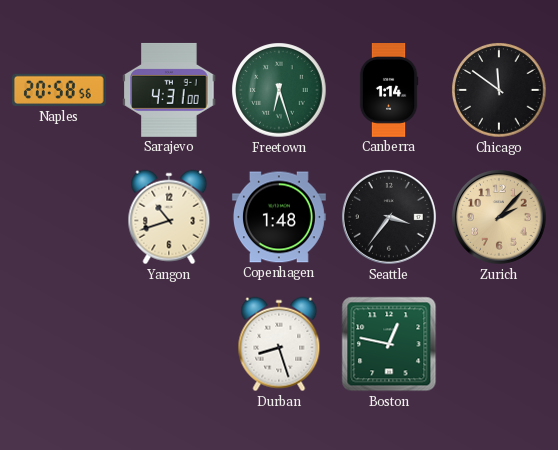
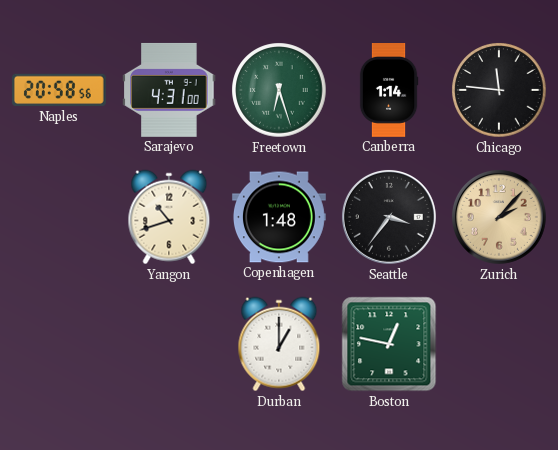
Chicago: 11:51 -> 11:46 (499, 90)
Durban: 8:27 -> 1:00 (279, 344)
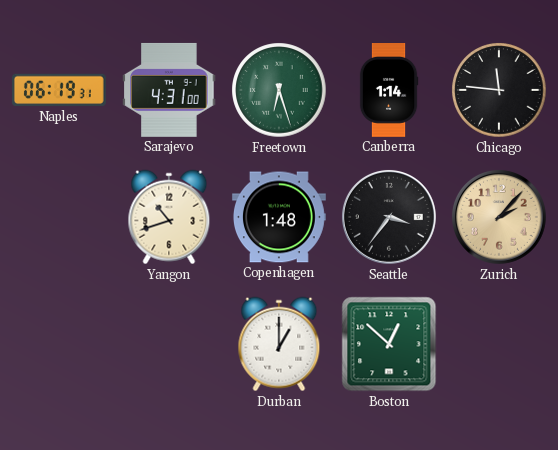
Naples: 20:58 -> 06:19 (59, 90)
Boston: 12:47 -> 12:52 (389, 344)
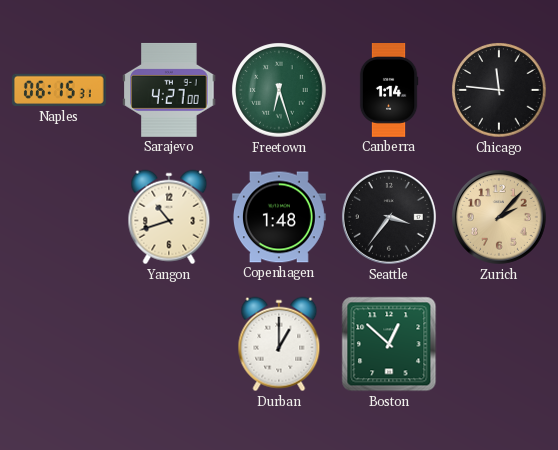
Naples: 06:19 -> 06:15 (59, 90)
Sarajevo: 4:31 -> 4:27 (169, 90)
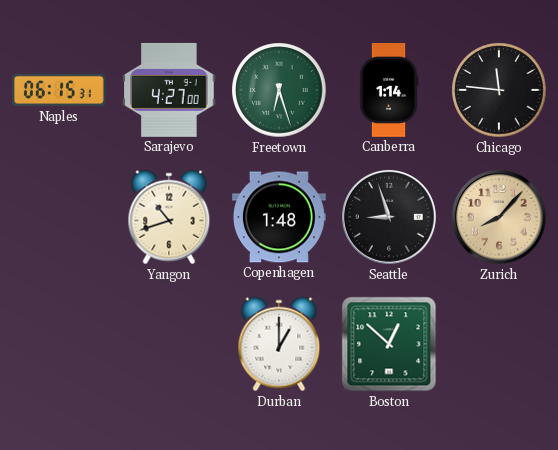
Seattle: 3:36 -> 8:57 (390, 218)
Zurich: 2:07 -> 8:07 (500, 218)
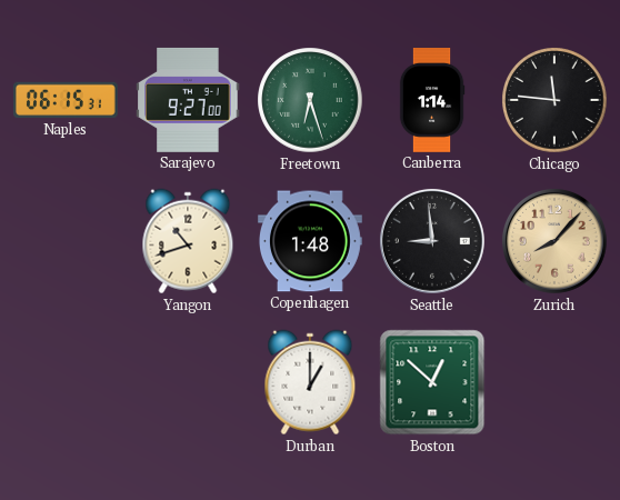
Sarajevo: 4:27 -> 9:27 (188, 100)
Seattle: 8:57 -> 8:59 (433, 242)
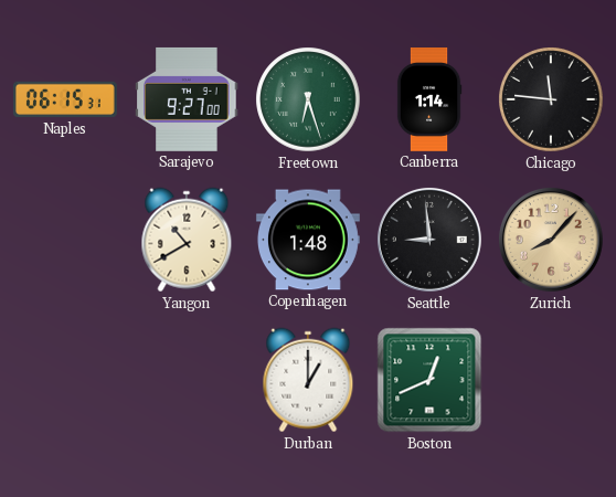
Yangon: 10:42 -> 10:40 (187, 240)
Boston: 12:52 -> 12:41 (429, 380)
